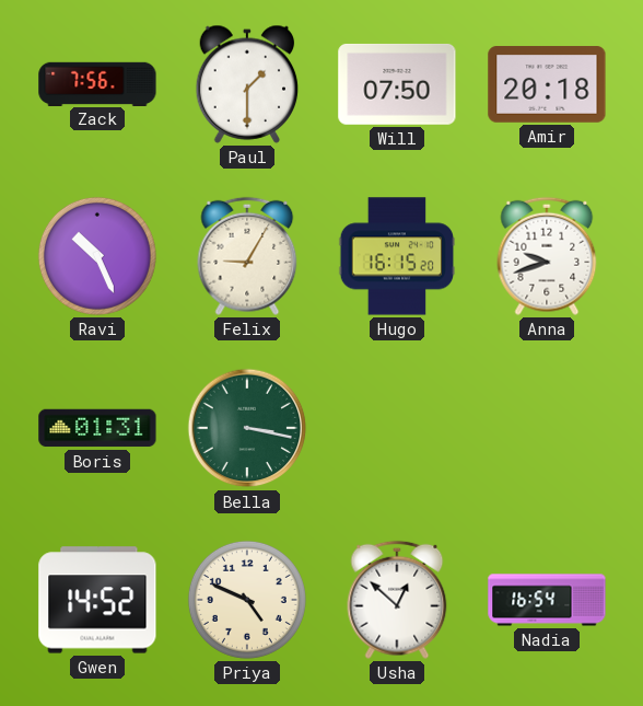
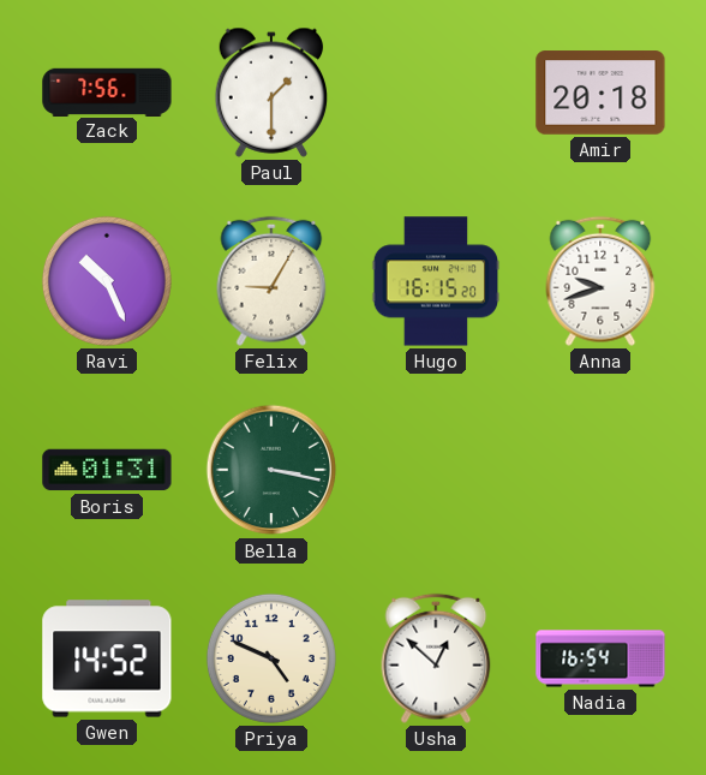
Will: 07:50 -> none (397, 84)
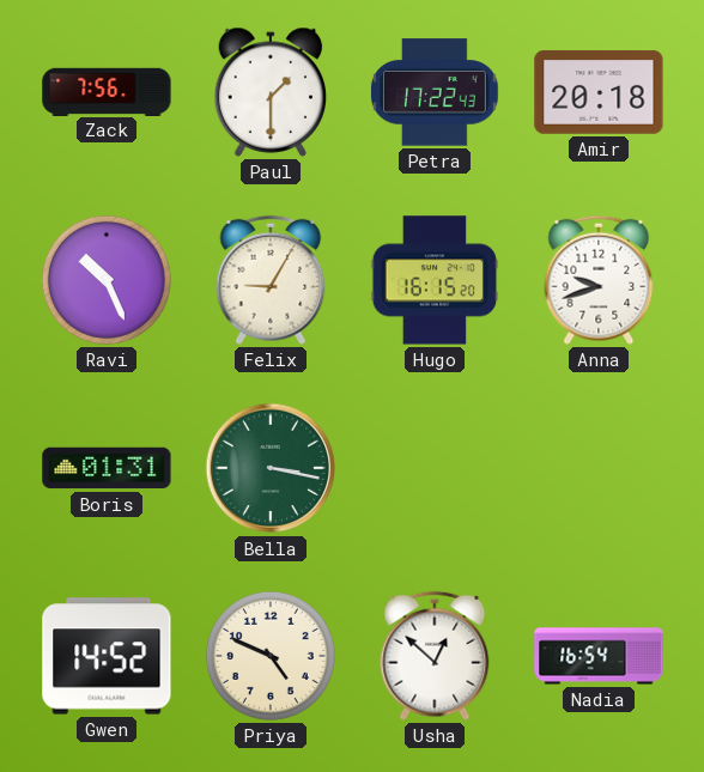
Petra: none -> 17:22 (436, 92)
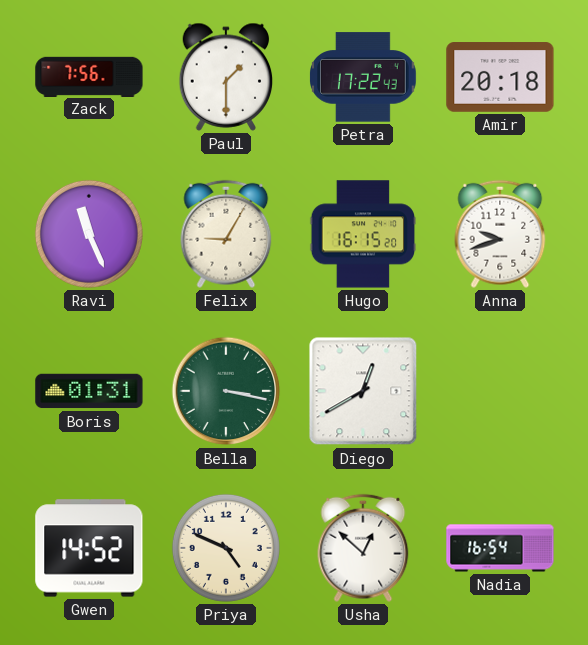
Ravi: 10:26 -> 11:26 (89, 234)
Diego: none -> 12:40 (363, 391)
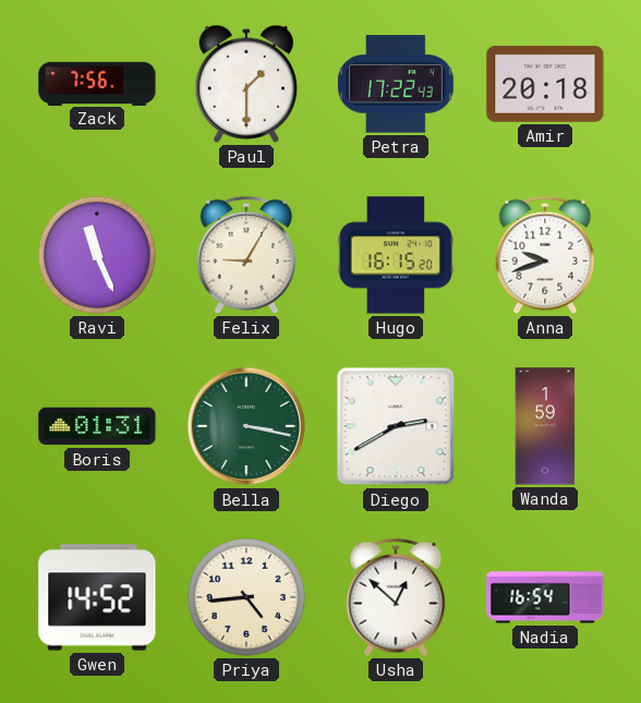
Diego: 12:40 -> 2:40 (396, 426)
Wanda: none -> 1:59 (545, 426)
Priya: 4:49 -> 4:44 (246, 597)
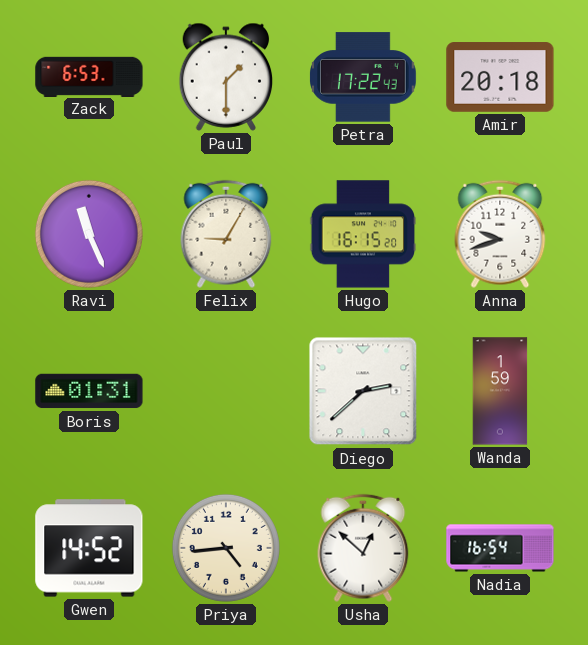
Zack: 7:56 -> 6:53 (89, 76)
Bella: 3:17 -> none (246, 426)
Diego: 2:40 -> 2:38 (363, 391)
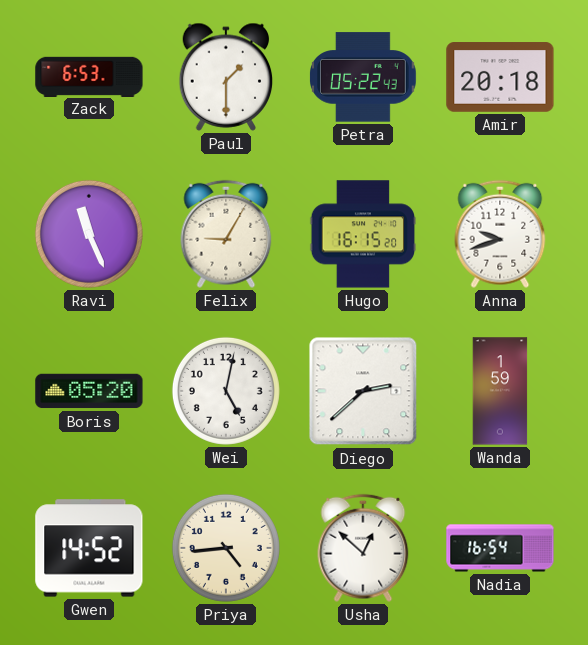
Petra: 17:22 -> 05:22 (364, 77)
Boris: 01:31 -> 05:20 (89, 391)
Wei: none -> 5:02 (226, 391)
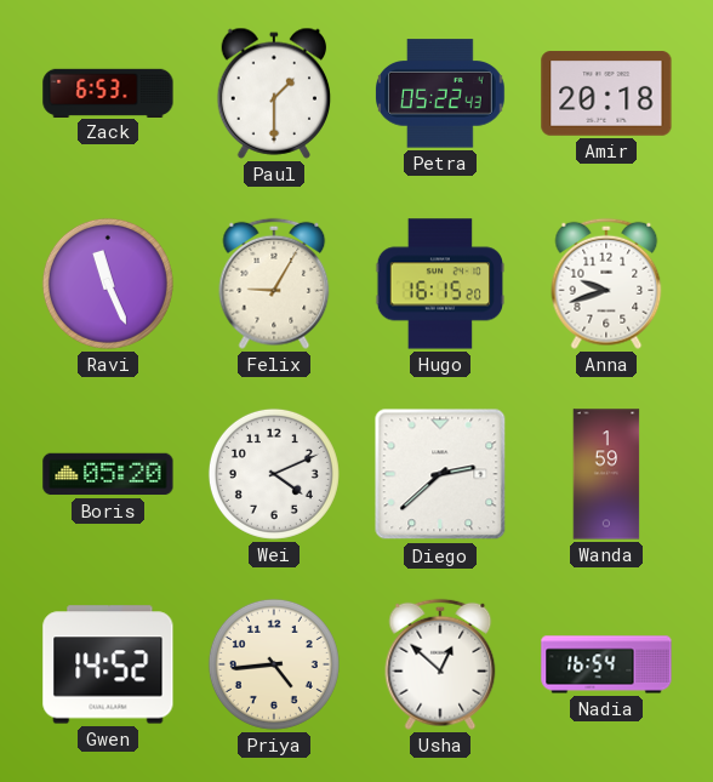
Wei: 5:02 -> 4:11 (274, 474)
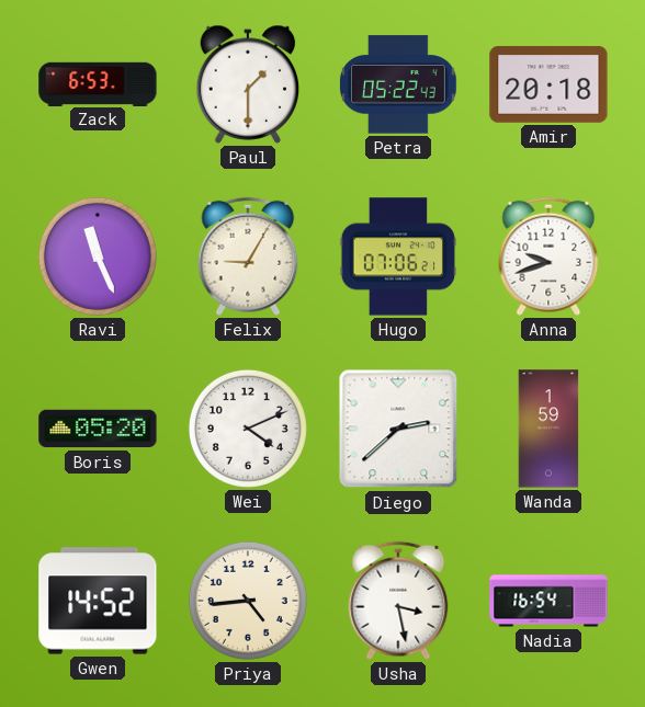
Hugo: 16:15 -> 07:06 (398, 256)
Usha: 12:52 -> 3:28 (398, 601)
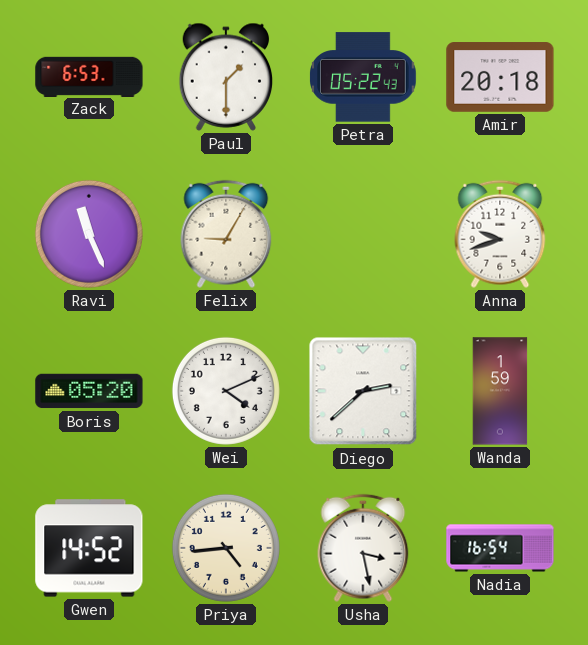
Hugo: 07:06 -> none (398, 256)
